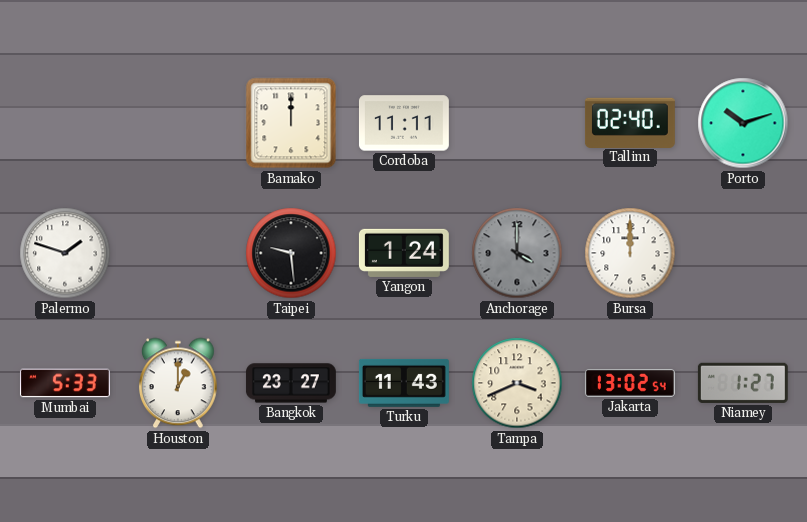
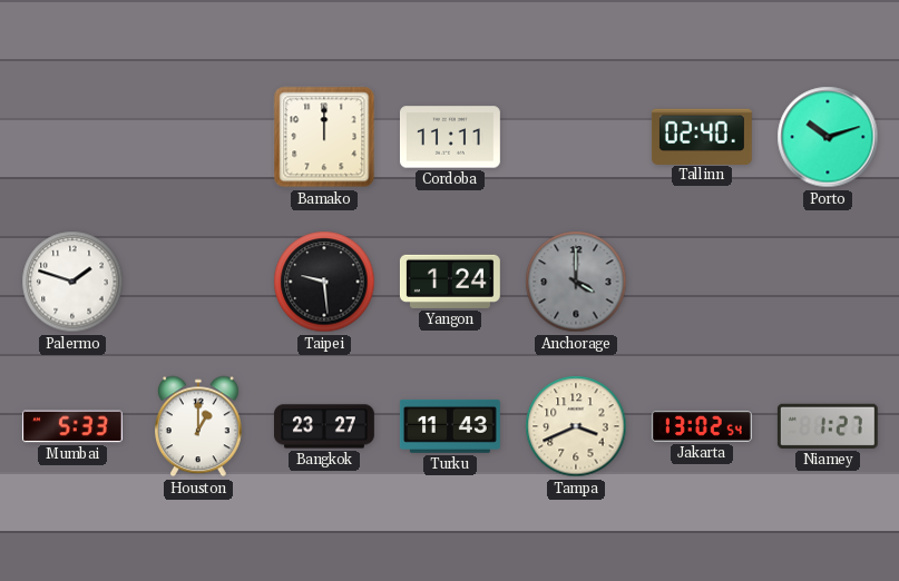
Bursa: 12:00 -> none (630, 253)
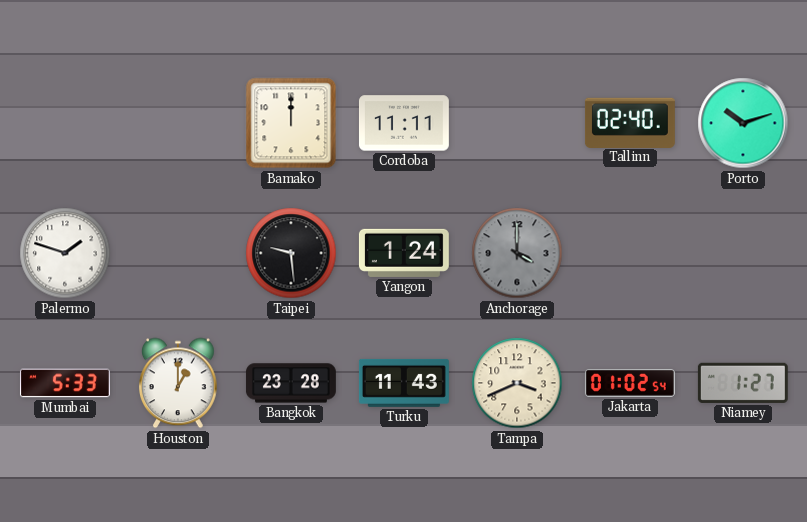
Bangkok: 23:27 -> 23:28 (291, 383)
Jakarta: 13:02 -> 01:02 (630, 383)
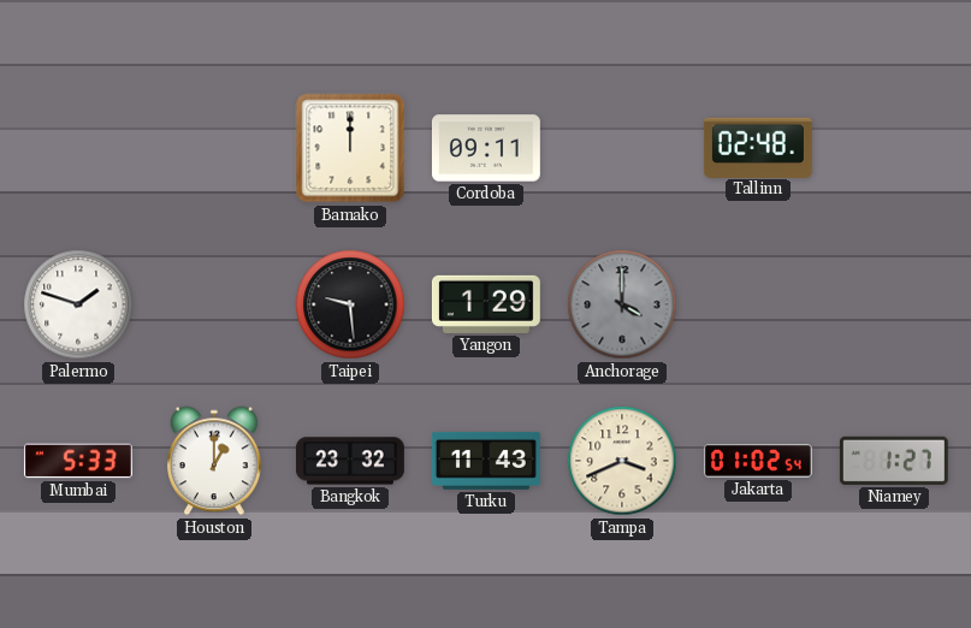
Cordoba: 11:11 -> 09:11 (486, 148)
Tallinn: 02:40 -> 02:48 (758, 147)
Porto: 10:12 -> none (743, 123)
Yangon: 1:24 -> 1:29 (486, 304)
Bangkok: 23:28 -> 23:32 (350, 461)
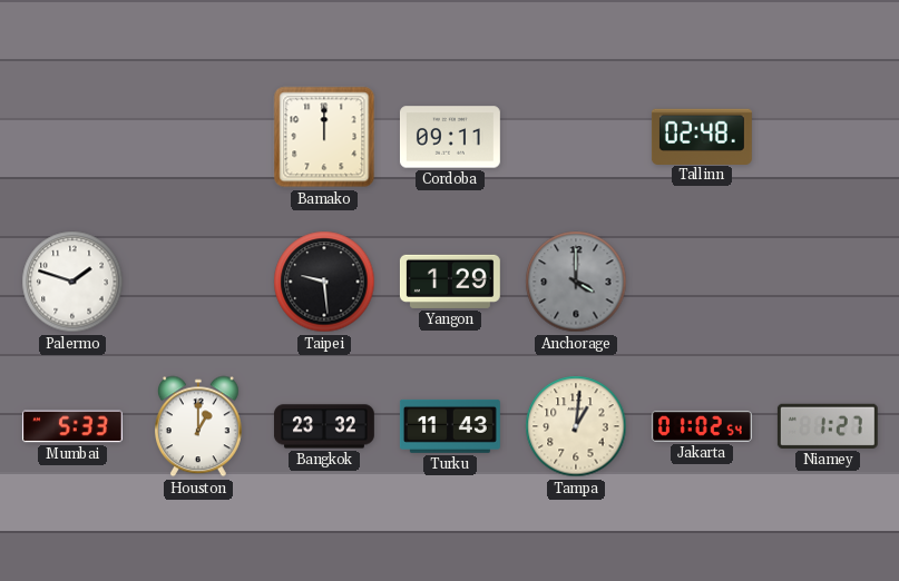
Tampa: 3:41 -> 1:01 (576, 426)
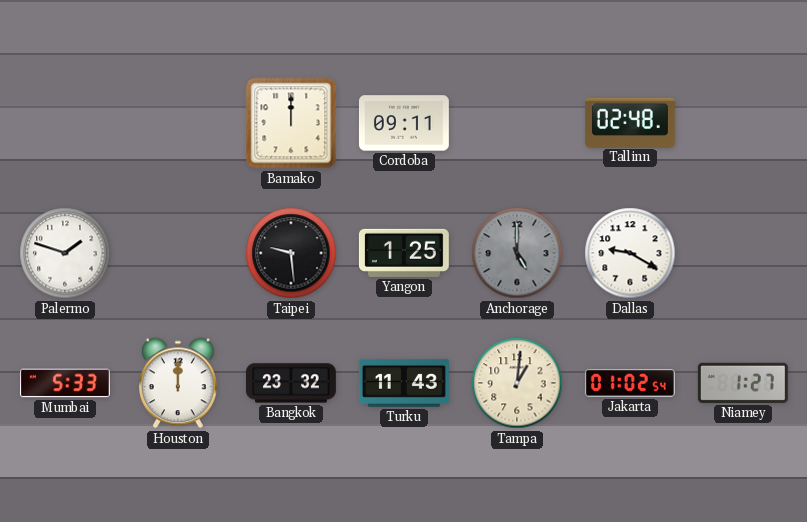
Yangon: 1:29 -> 1:25 (404, 253)
Anchorage: 4:00 -> 5:00 (517, 253)
Dallas: none -> 9:20 (630, 253)
Houston: 1:00 -> 12:00 (179, 383)
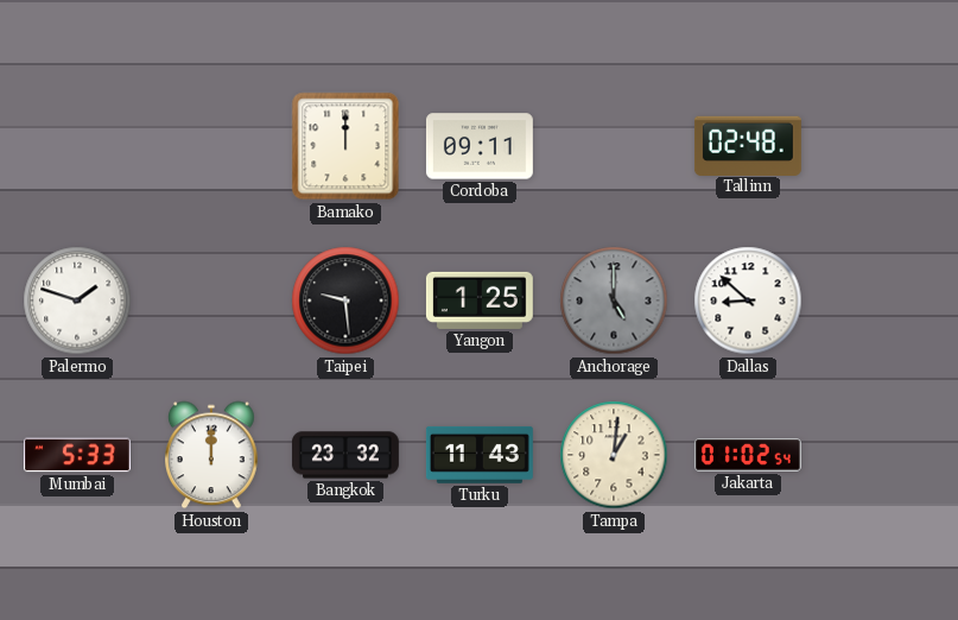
Dallas: 9:20 -> 8:52 (748, 300)
Niamey: 1:27 -> none (743, 383)
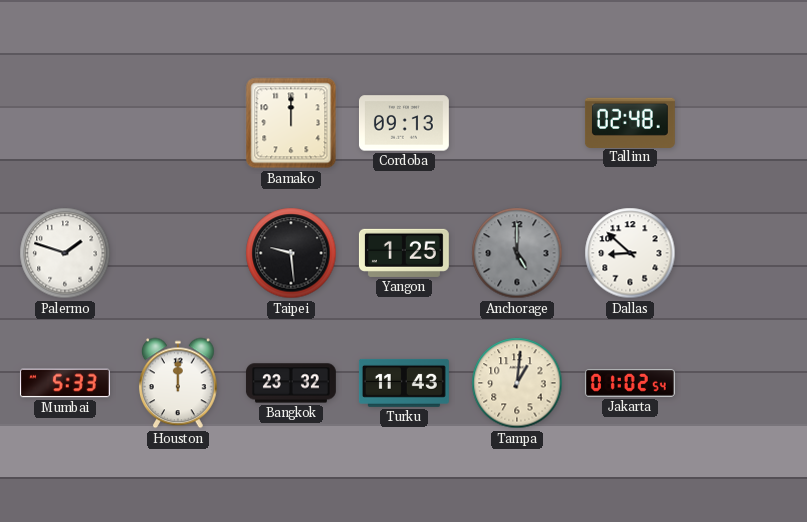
Cordoba: 09:11 -> 09:13 (404, 123)
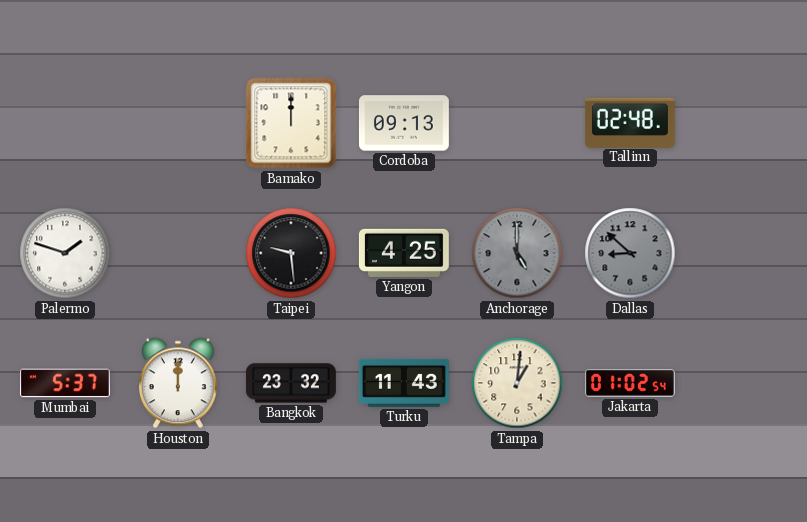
Yangon: 1:25 -> 4:25 (404, 253)
Dallas dial: white -> grey (630, 253)
Mumbai: 5:33 -> 5:37 (65, 383)
